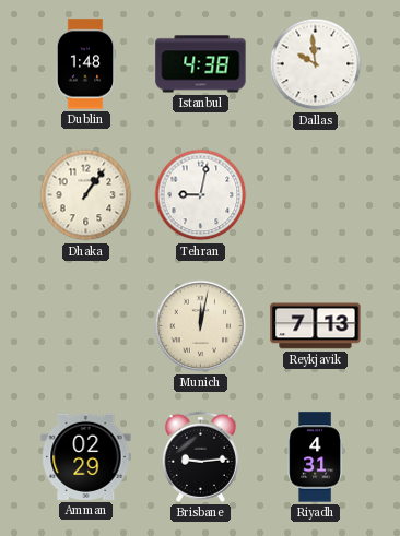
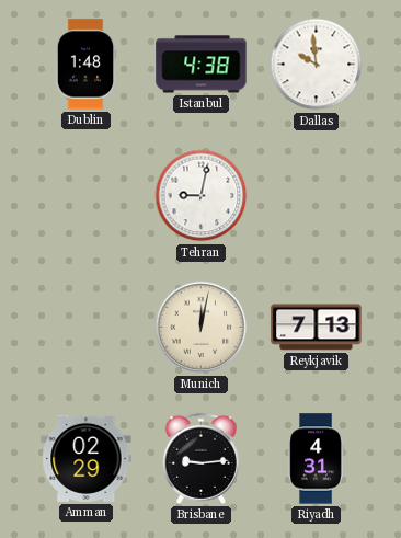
Dhaka: 1:06 -> none (86, 195)
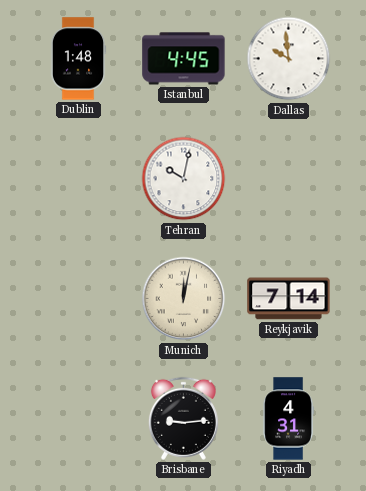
Istanbul: 4:38 -> 4:45 (184, 59)
Tehran: 9:02 -> 10:02 (184, 179)
Reykjavik: 7:13 -> 7:14 (289, 299)
Amman: 02:29 -> none (87, 458)
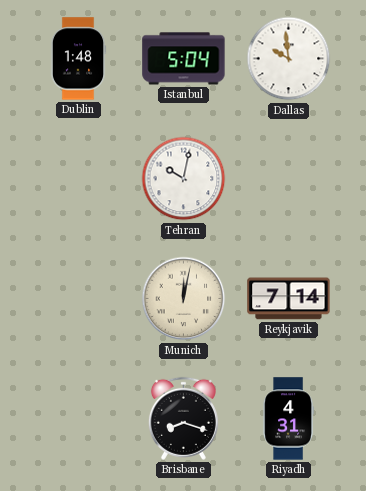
Istanbul: 4:45 -> 5:04 (184, 59)
Brisbane: 9:14 -> 8:18 (183, 418)
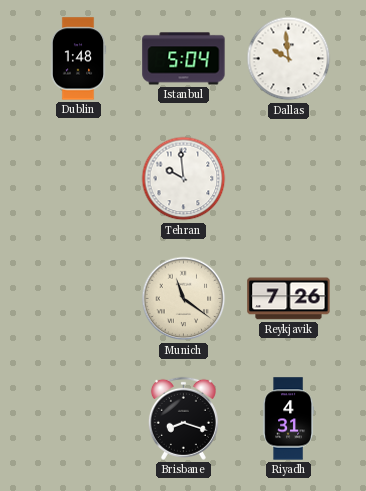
Tehran: 10:02 -> 9:59 (184, 179)
Munich: 12:02 -> 11:21 (184, 299)
Reykjavik: 7:14 -> 7:26 (289, 299)
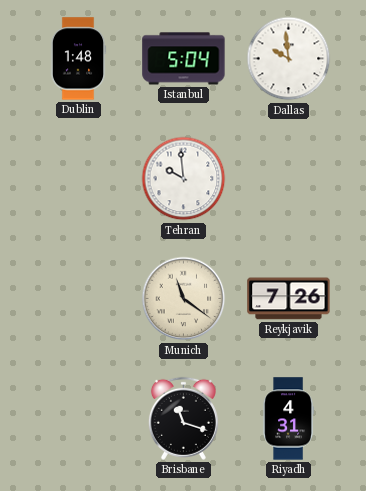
Brisbane: 8:18 -> 11:18 (183, 418)
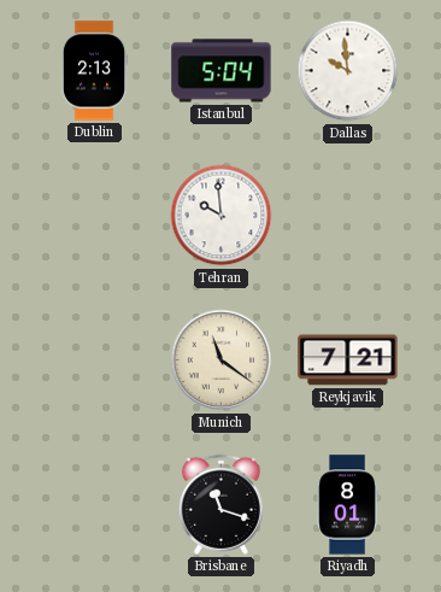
Dublin: 1:48 -> 2:13 (94, 71)
Reykjavik: 7:26 -> 7:21 (348, 361)
Riyadh: 4:31 -> 8:01 (347, 505)
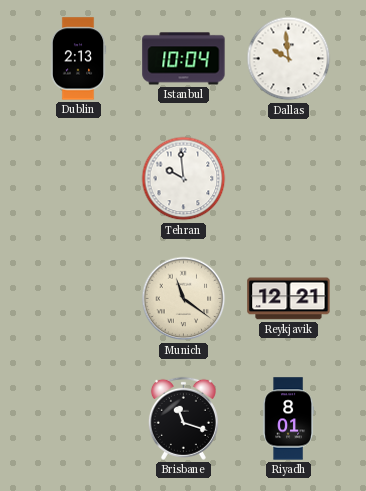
Istanbul: 5:04 -> 10:04 (184, 59)
Reykjavik: 7:21 -> 12:21 (289, 299)
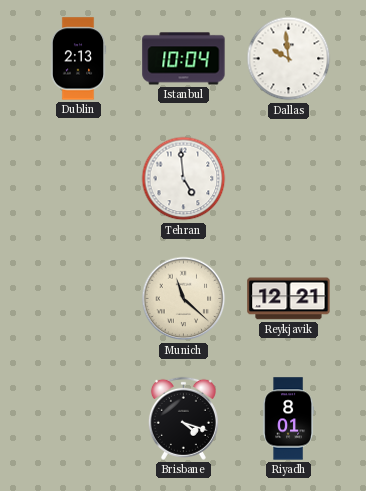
Tehran: 9:59 -> 4:59 (184, 179)
Munich: 11:21 -> 11:22 (184, 299)
Brisbane: 11:18 -> 4:18 (183, 418)
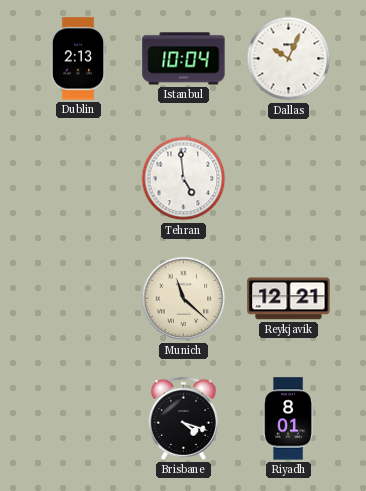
Dallas: 9:59 -> 10:04 (289, 59)
